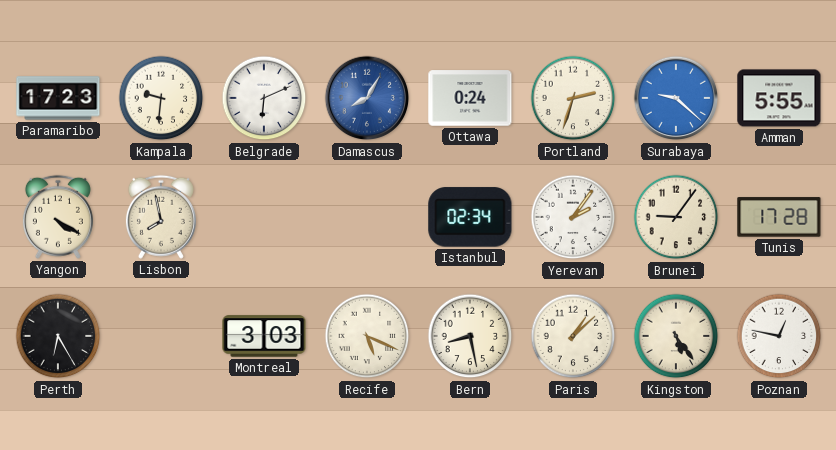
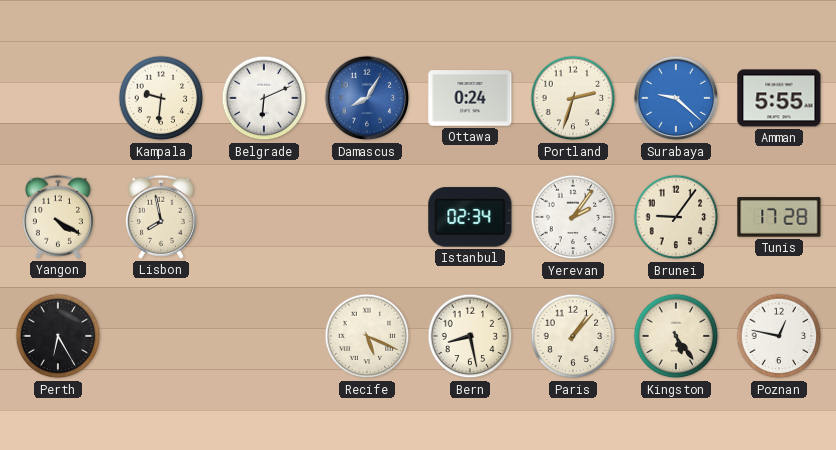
Paramaribo: 17:23 -> none (58, 98)
Montreal: 3:03 -> none (264, 336)
Paris: 1:08 -> 1:07 (573, 336)
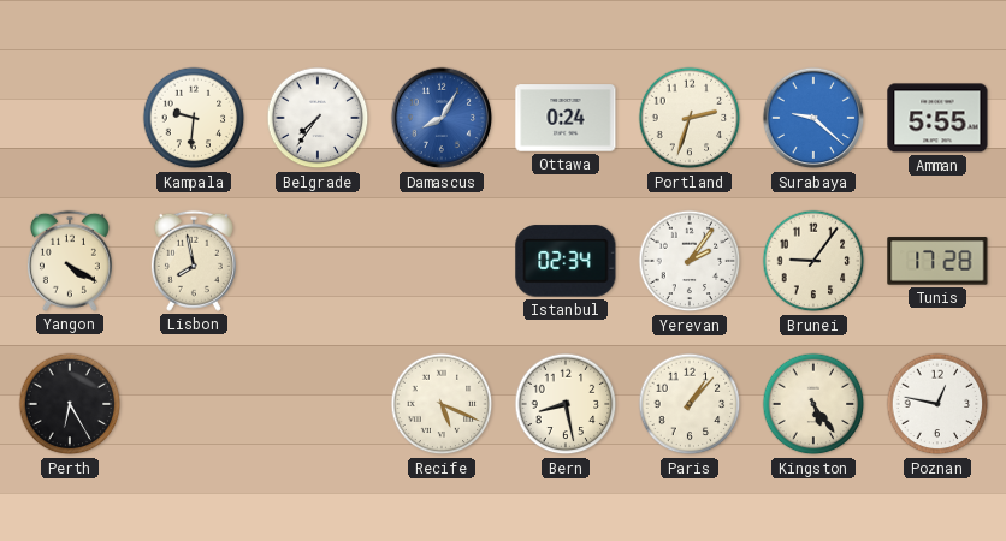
Belgrade: 6:11 -> 7:36 (318, 118)
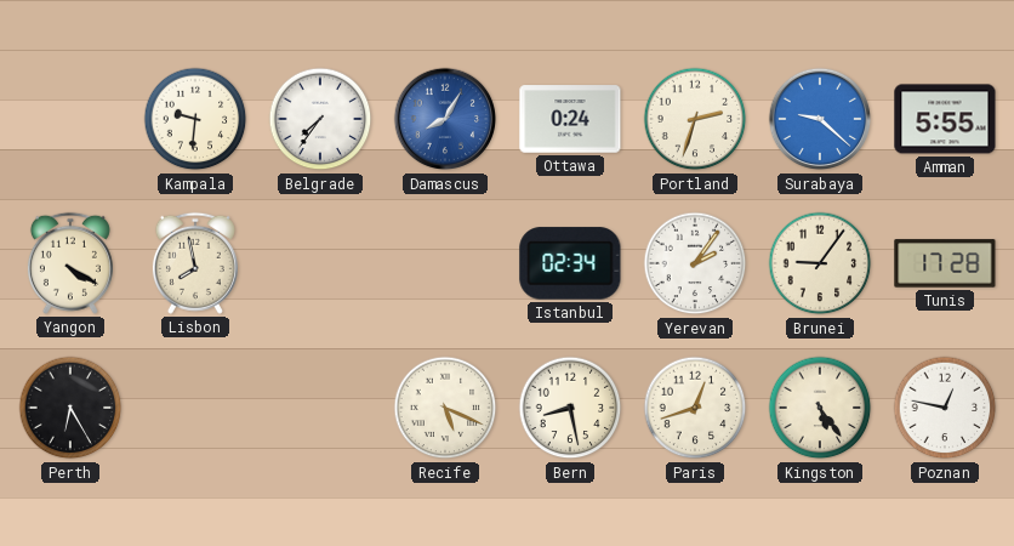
Paris: 1:07 -> 12:42 (695, 408)
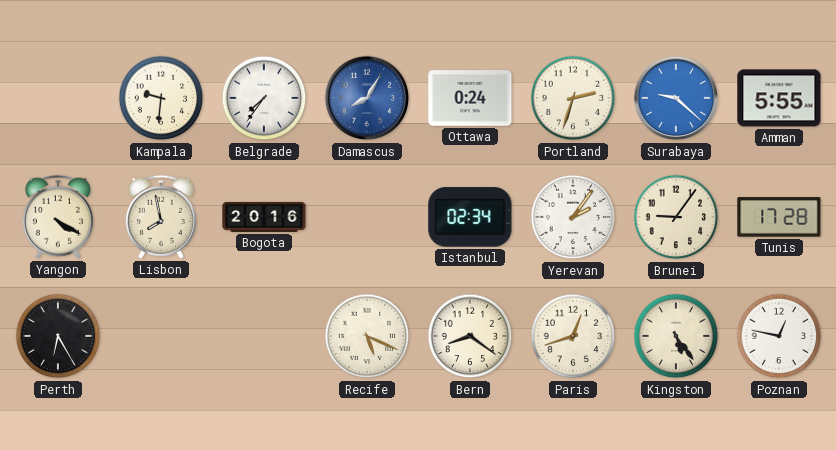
Bogota: none -> 20:16 (264, 217)
Bern: 8:28 -> 8:21 (470, 336)
